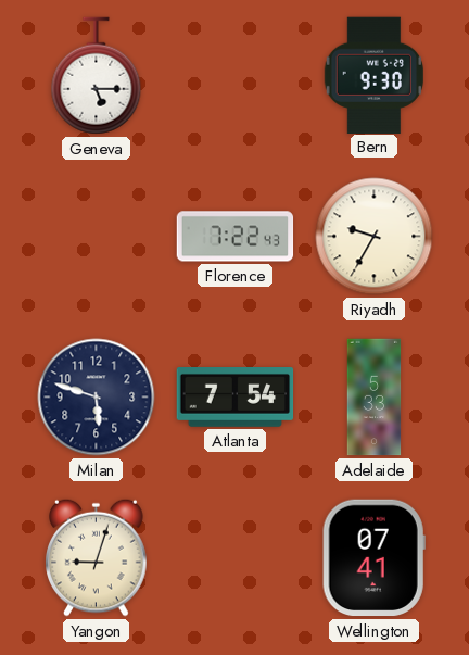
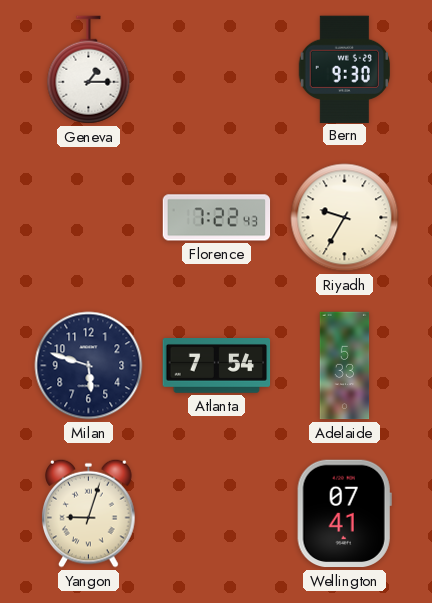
Geneva: 5:15 -> 1:15 (89, 70)
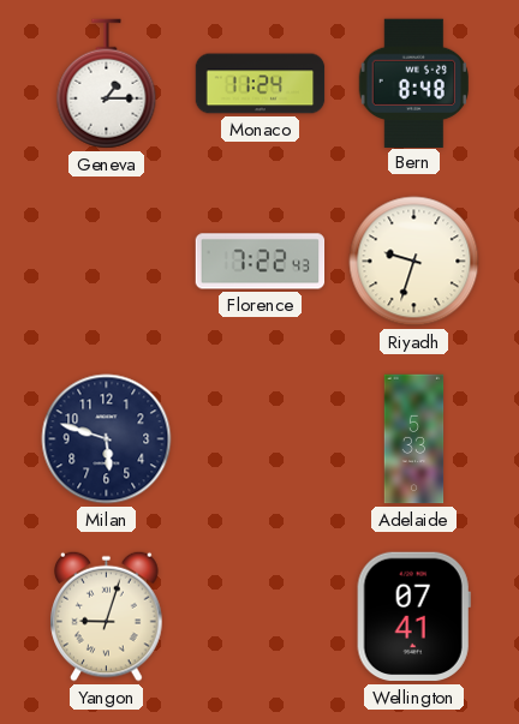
Monaco: none -> 11:24 (261, 84)
Bern: 9:30 -> 8:48 (413, 83)
Riyadh: 9:35 -> 9:33 (414, 262)
Atlanta: 7:54 -> none (217, 366)
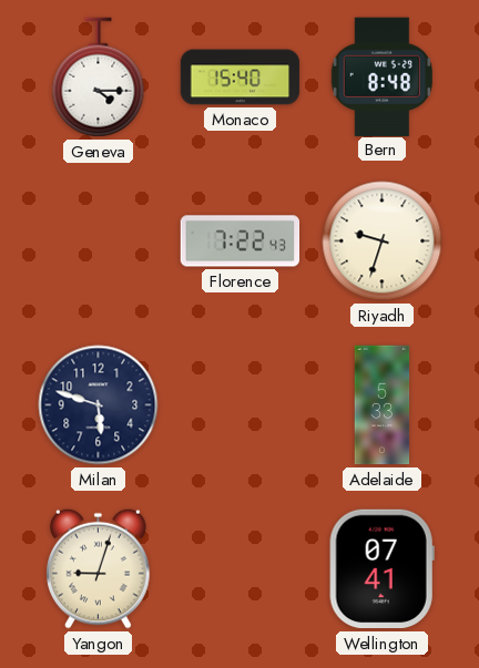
Geneva: 1:15 -> 4:15 (99, 78)
Monaco: 11:24 -> 15:40 (241, 78)
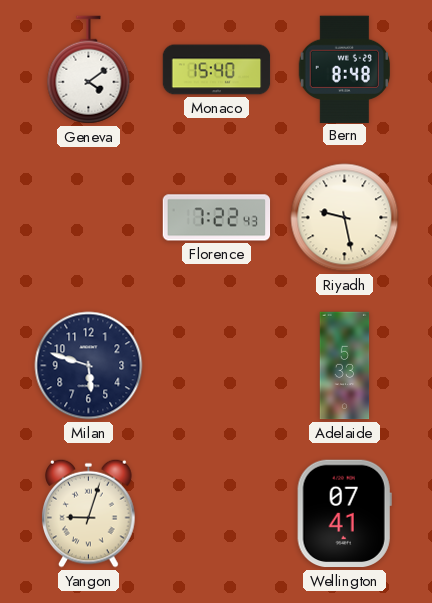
Geneva: 4:15 -> 4:09 (89, 70)
Riyadh: 9:33 -> 9:28 (345, 218)
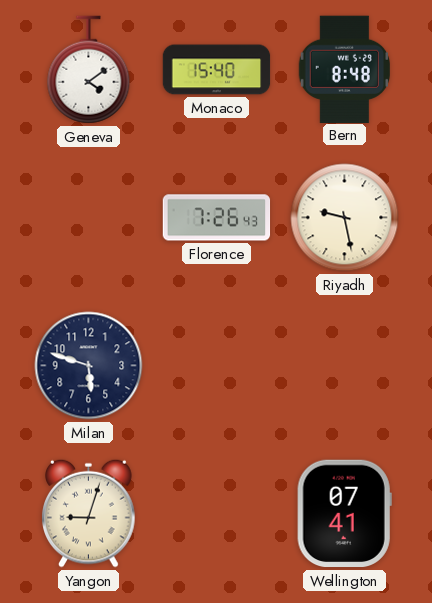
Florence: 7:22 -> 7:26 (217, 218)
Adelaide: 5:33 -> none (345, 366)
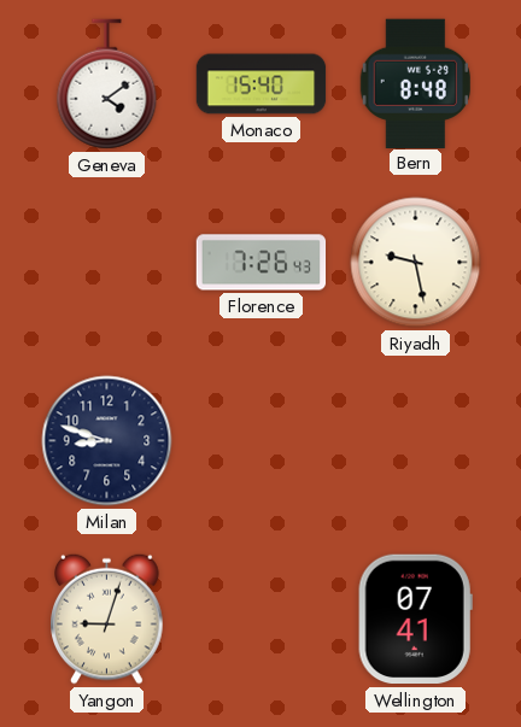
Milan: 5:48 -> 8:48 (107, 441)
